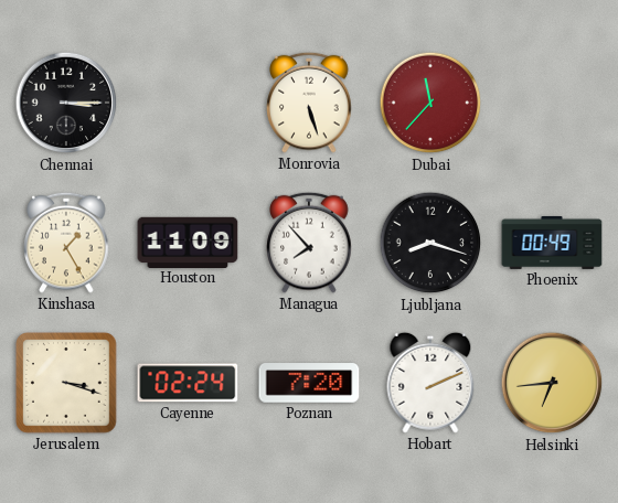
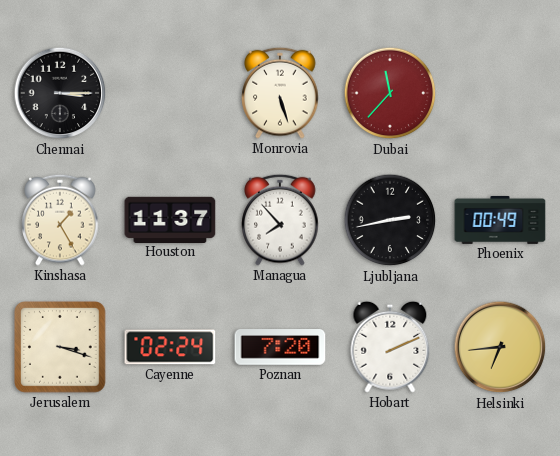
Houston: 11:09 -> 11:37 (170, 219)
Ljubljana: 8:18 -> 2:43 (390, 220)
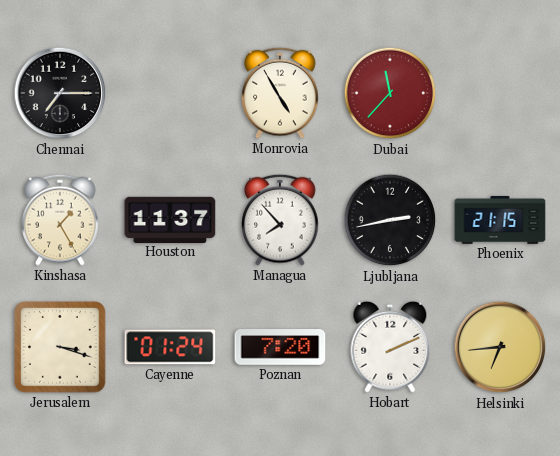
Chennai: 3:15 -> 7:15 (60, 93)
Monrovia: 5:27 -> 4:55 (280, 93)
Phoenix: 00:49 -> 21:15 (500, 220)
Cayenne: 02:24 -> 01:24 (170, 347)
